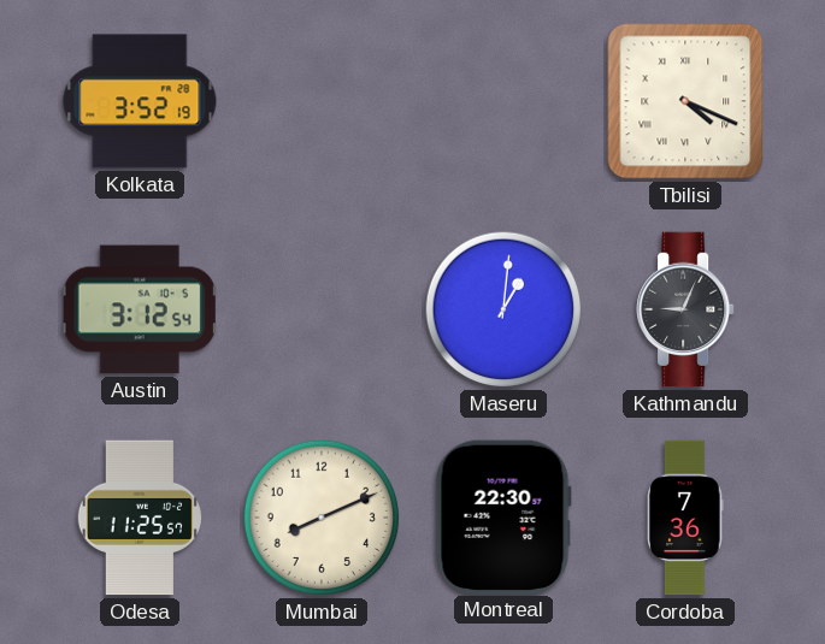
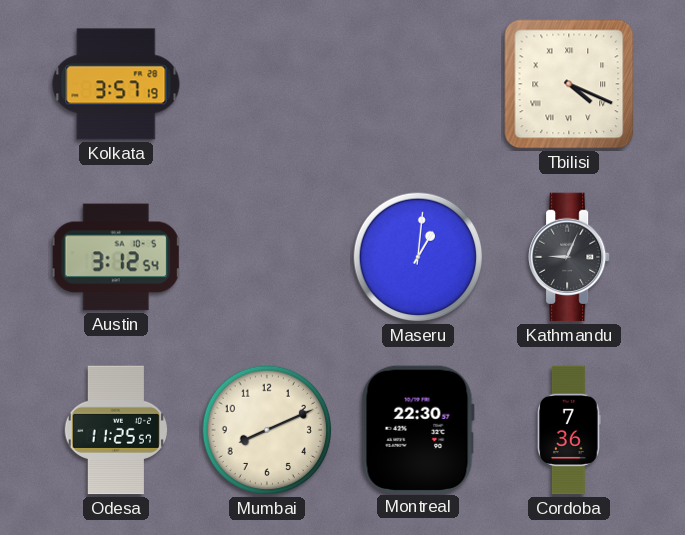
Kolkata: 3:52 -> 3:57 (116, 84)
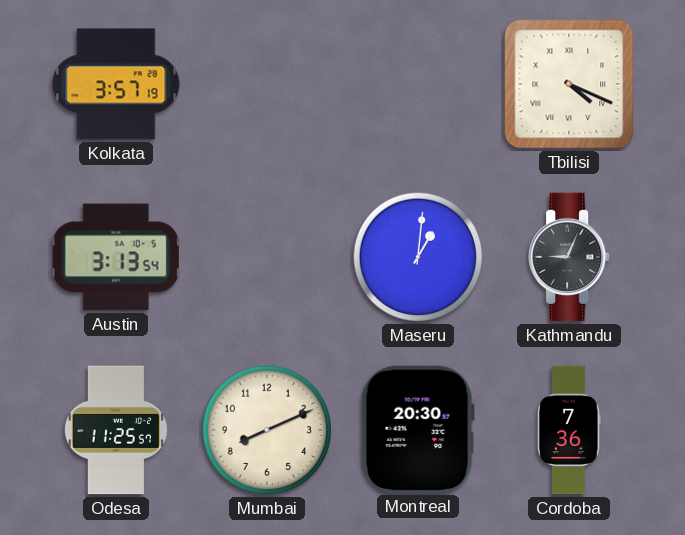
Austin: 3:12 -> 3:13 (116, 257)
Montreal: 22:30 -> 20:30 (418, 429)
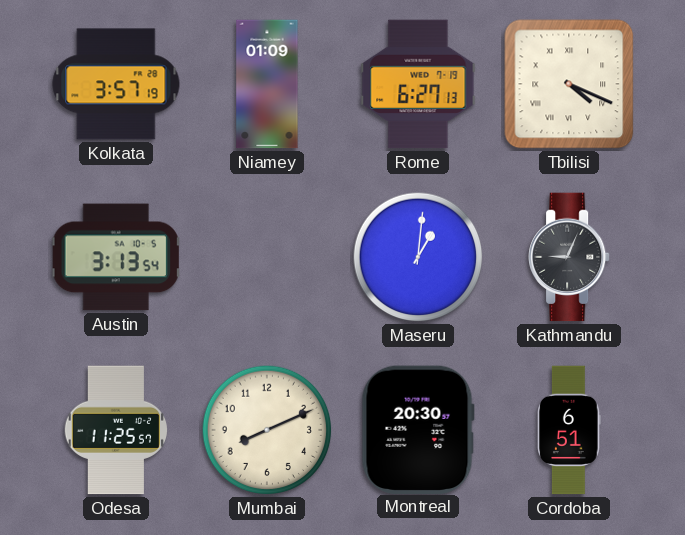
Niamey: none -> 01:09 (267, 84)
Rome: none -> 6:27 (418, 84)
Cordoba: 7:36 -> 6:51 (569, 430)
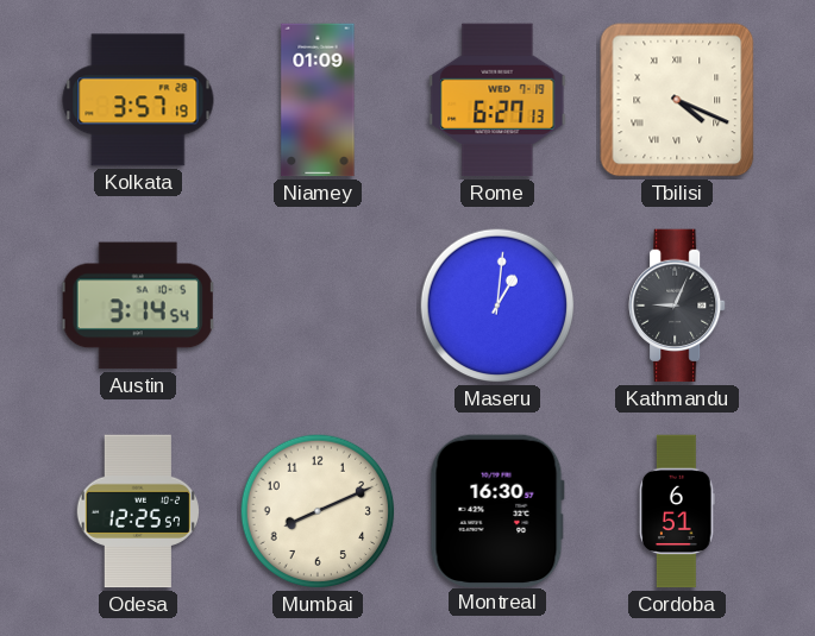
Austin: 3:13 -> 3:14 (138, 306)
Odesa: 11:25 -> 12:25 (137, 511)
Montreal: 20:30 -> 16:30 (497, 510)
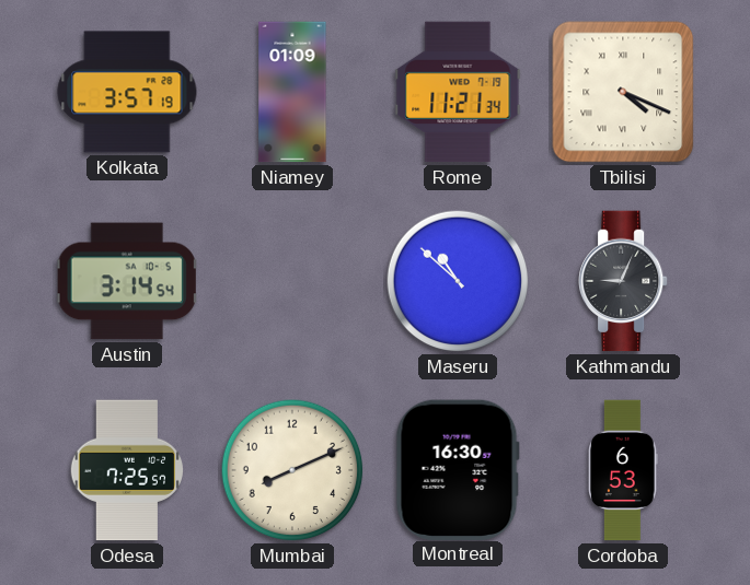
Rome: 6:27 -> 11:21 (458, 92)
Maseru: 1:01 -> 10:52 (458, 281)
Odesa: 12:25 -> 7:25 (126, 470)
Cordoba: 6:51 -> 6:53 (623, 470)
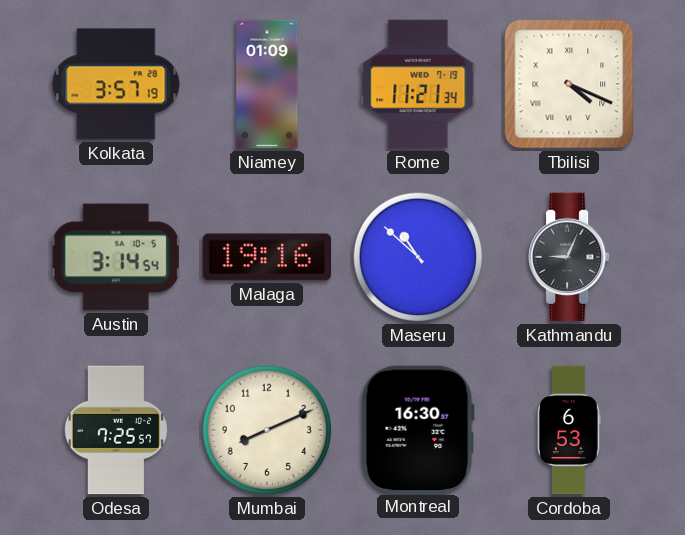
Malaga: none -> 19:16 (267, 257)
